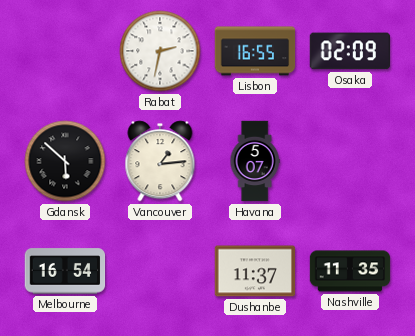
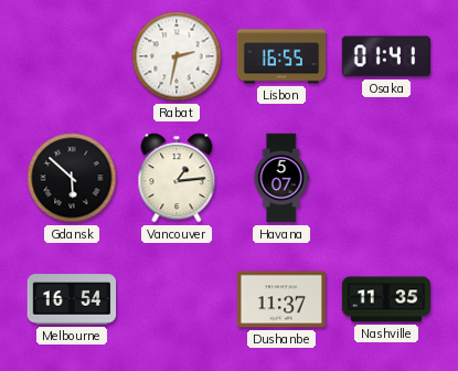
Osaka: 02:09 -> 01:41 (385, 56)
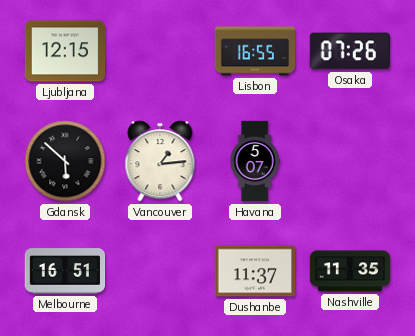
Ljubljana: none -> 12:15 (65, 51)
Rabat: 2:32 -> none (177, 56)
Osaka: 01:41 -> 07:26 (349, 51)
Melbourne: 16:54 -> 16:51 (65, 271)
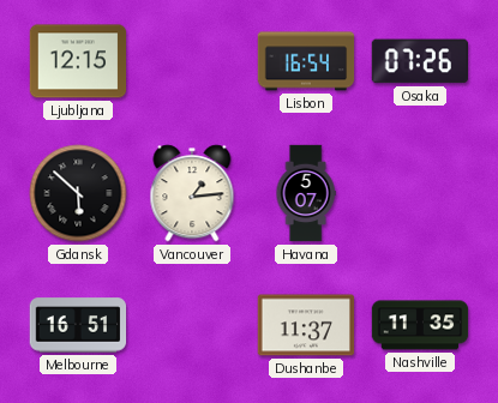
Lisbon: 16:55 -> 16:54 (306, 61)
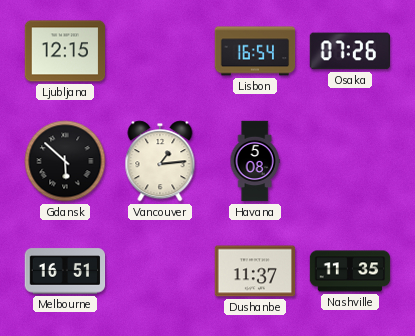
Havana: 5:07 -> 5:08 (255, 161)
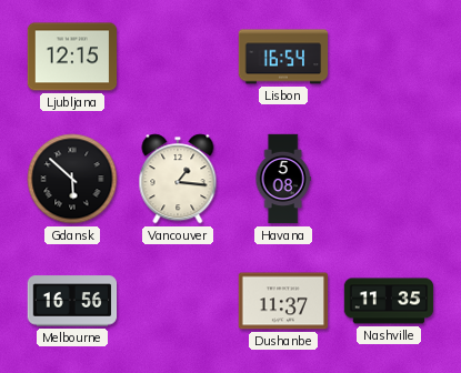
Osaka: 07:26 -> none (349, 51)
Vancouver: 1:14 -> 1:16 (178, 179)
Melbourne: 16:51 -> 16:56 (72, 301)
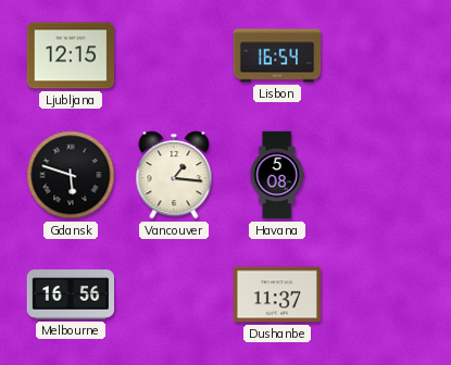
Gdansk: 5:52 -> 5:48 (71, 175)
Nashville: 11:35 -> none (389, 301)
